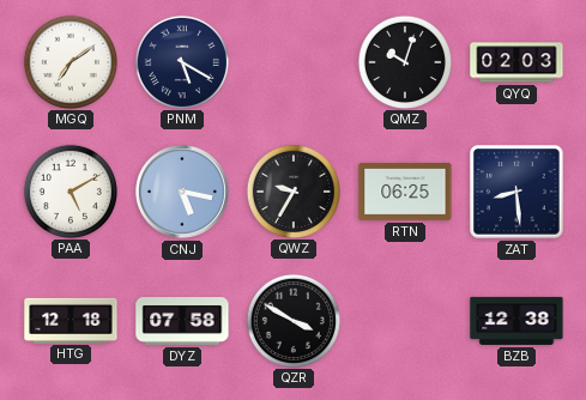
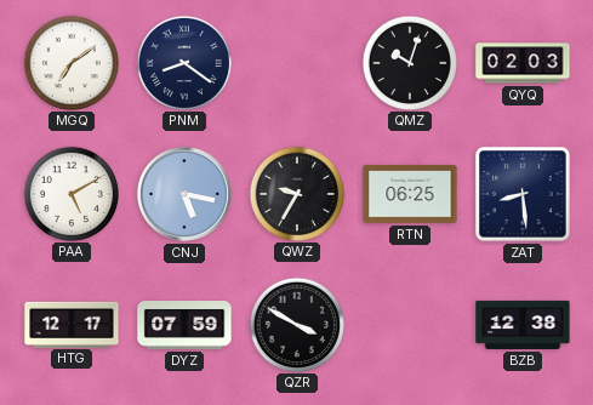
PNM: 5:20 -> 8:21 (183, 62)
HTG: 12:18 -> 12:17 (72, 324)
DYZ: 07:58 -> 07:59 (184, 326)
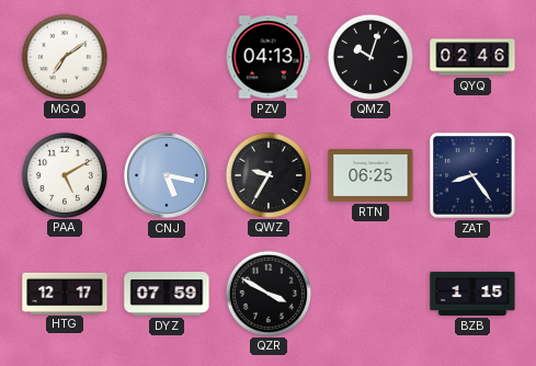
PNM: 8:21 -> none (183, 62)
PZV: none -> 04:13 (269, 57)
QYQ: 02:03 -> 02:46 (472, 57)
ZAT: 8:29 -> 8:24 (472, 175)
BZB: 12:38 -> 1:15 (472, 294)
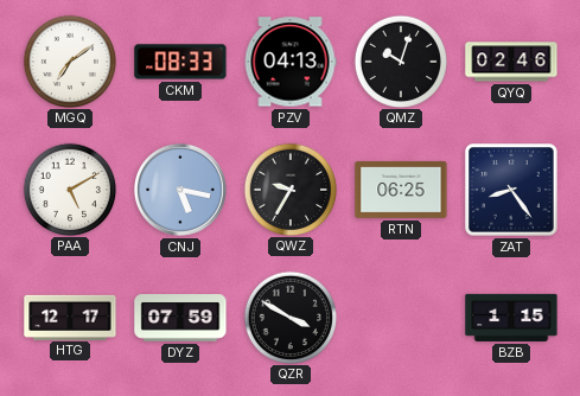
CKM: none -> 08:33 (180, 62)
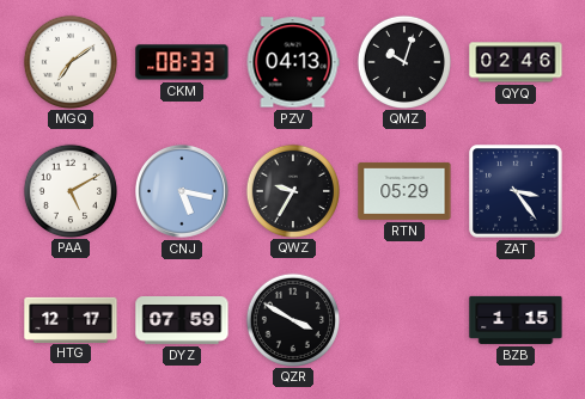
RTN: 06:25 -> 05:29 (404, 191)
ZAT: 8:24 -> 3:24 (516, 191)
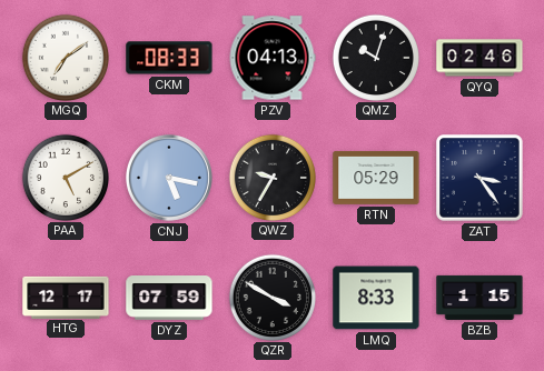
LMQ: none -> 8:33 (376, 298)
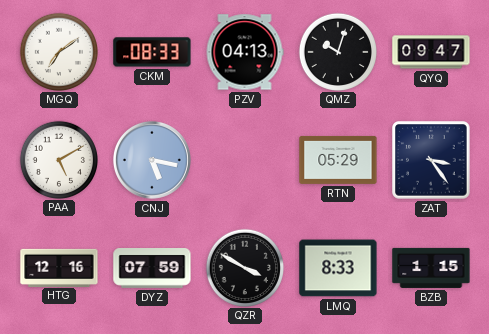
QYQ: 02:46 -> 09:47 (431, 52)
QWZ: 9:35 -> none (271, 177)
HTG: 12:17 -> 12:16 (59, 267)
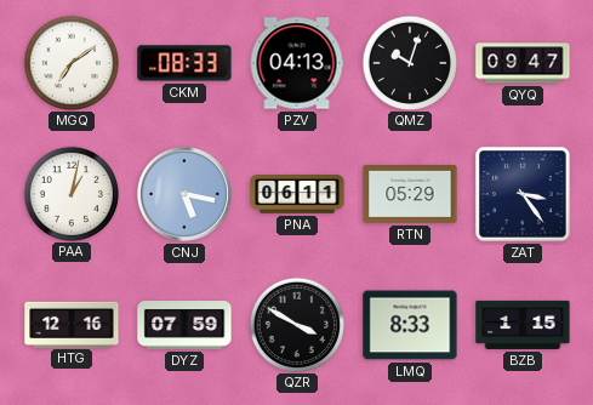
PAA: 5:10 -> 1:02 (70, 193)
PNA: none -> 06:11 (297, 195)
